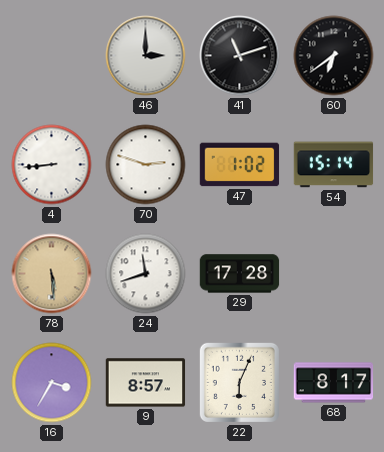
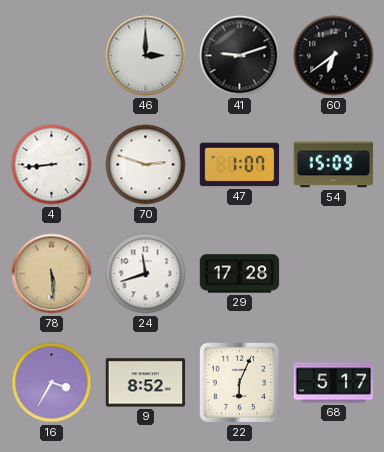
41: 11:12 -> 9:12 (240, 56)
47: 1:02 -> 1:07 (240, 165)
54: 15:14 -> 15:09 (334, 165)
9: 8:57 -> 8:52 (146, 383)
68: 8:17 -> 5:17 (334, 383)
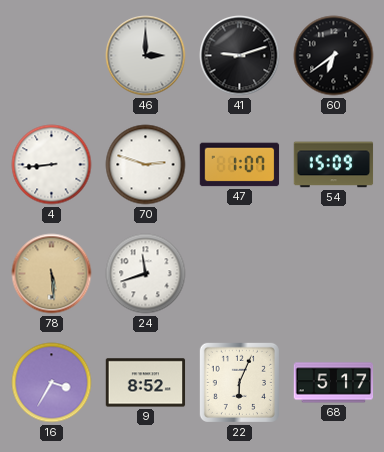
29: 17:28 -> none (240, 274)
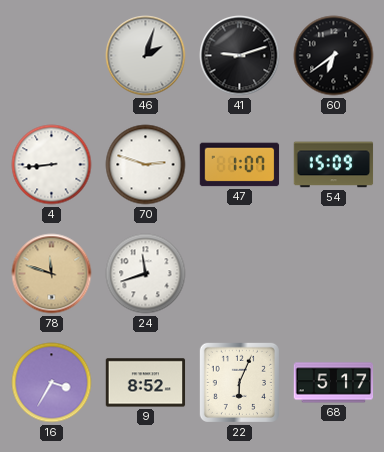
46: 3:00 -> 2:03 (146, 56)
78: 5:29 -> 11:48 (52, 274)
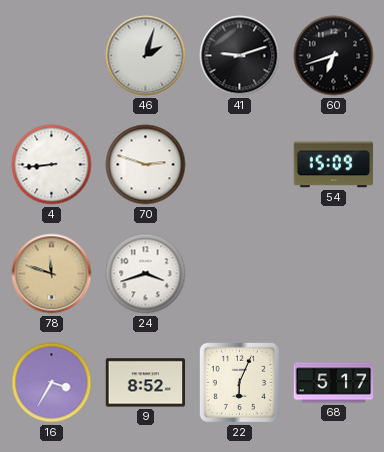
60: 6:39 -> 6:42 (334, 56)
47: 1:07 -> none (240, 165)
24: 11:42 -> 3:42 (146, 274)
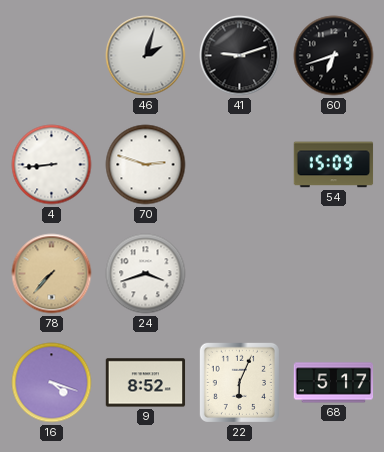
78: 11:48 -> 7:37 (52, 274)
16: 3:35 -> 4:18 (52, 383)
